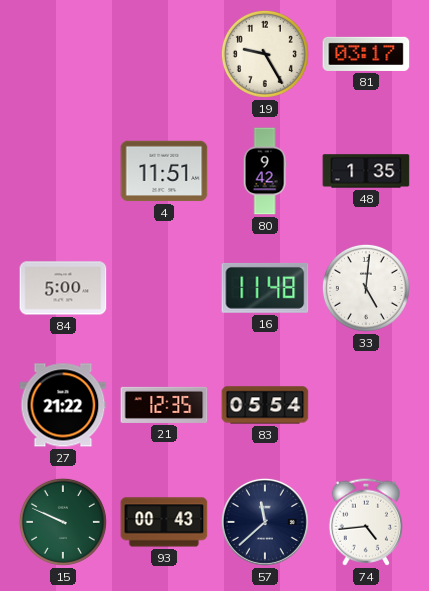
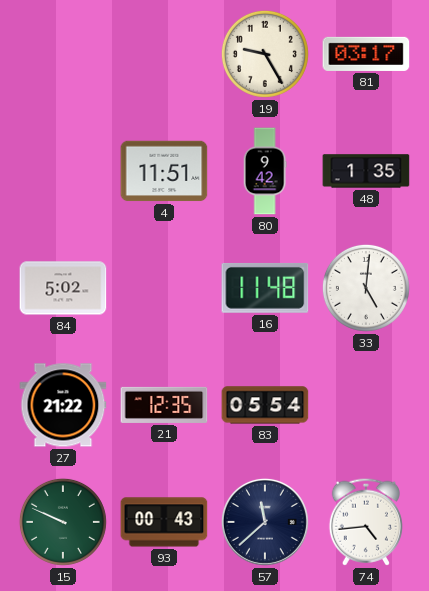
84: 5:00 -> 5:02 (63, 288)
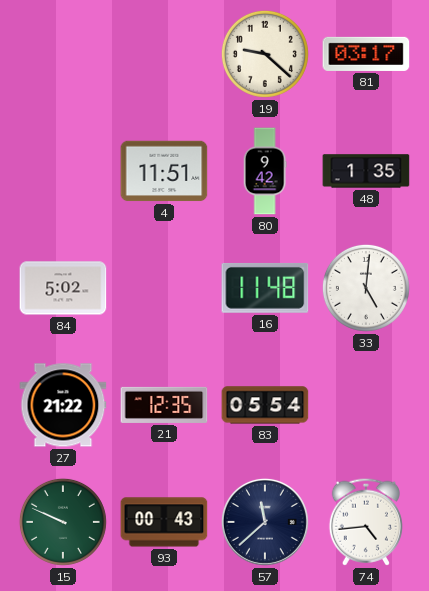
19: 9:25 -> 9:22 (265, 54)
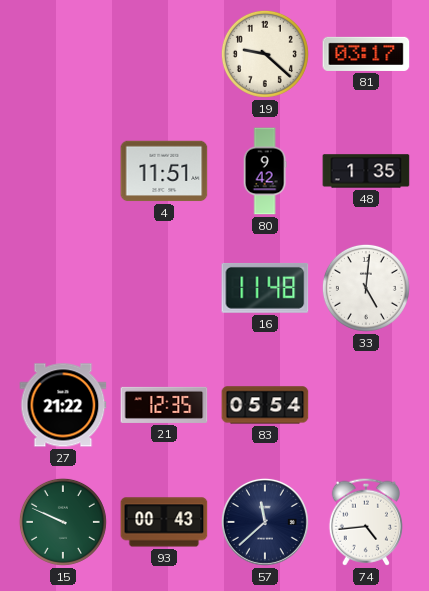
84: 5:02 -> none (63, 288)
